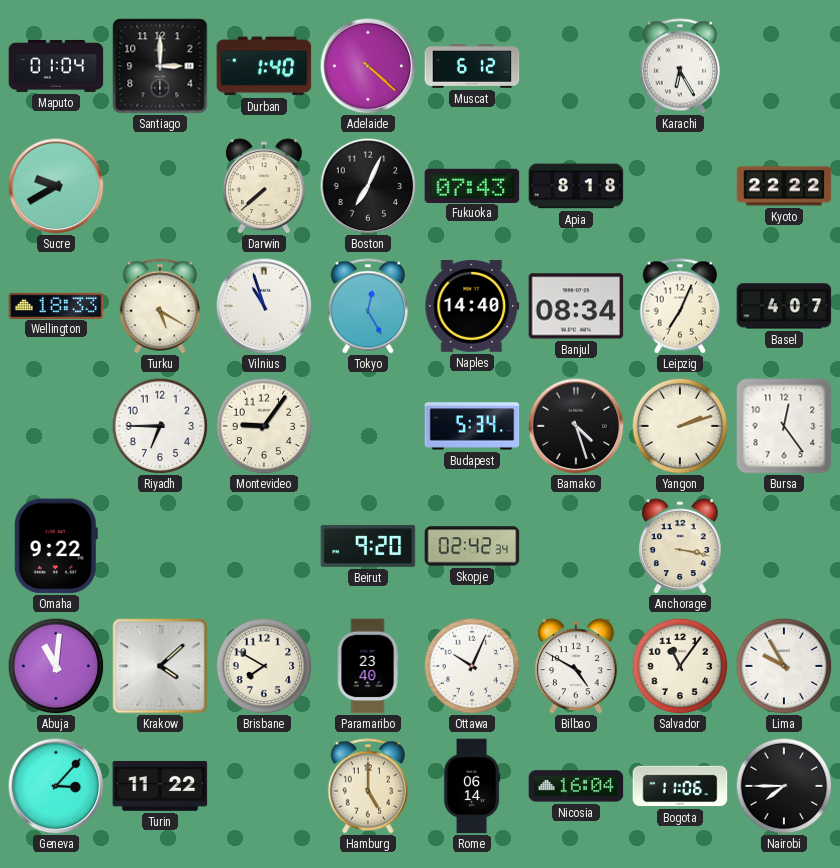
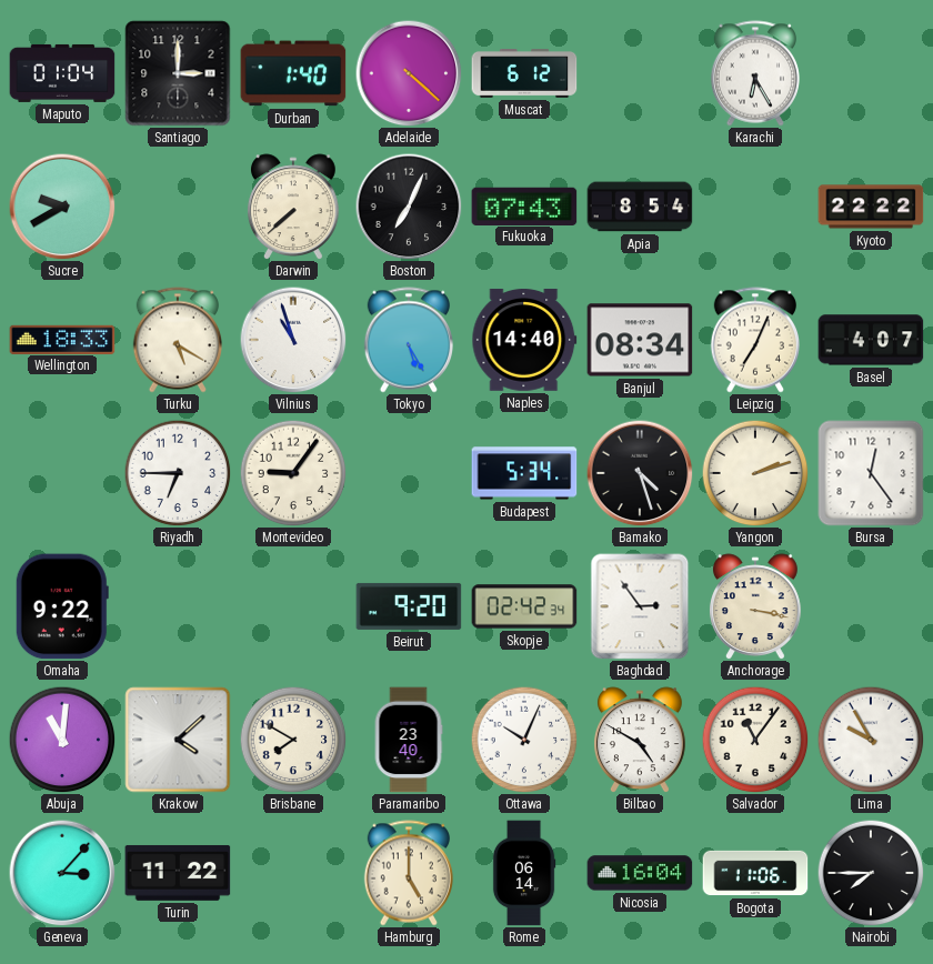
Apia: 8:18 -> 8:54 (640, 207)
Tokyo: 12:25 -> 5:25 (408, 340)
Baghdad: none -> 2:54 (640, 606)
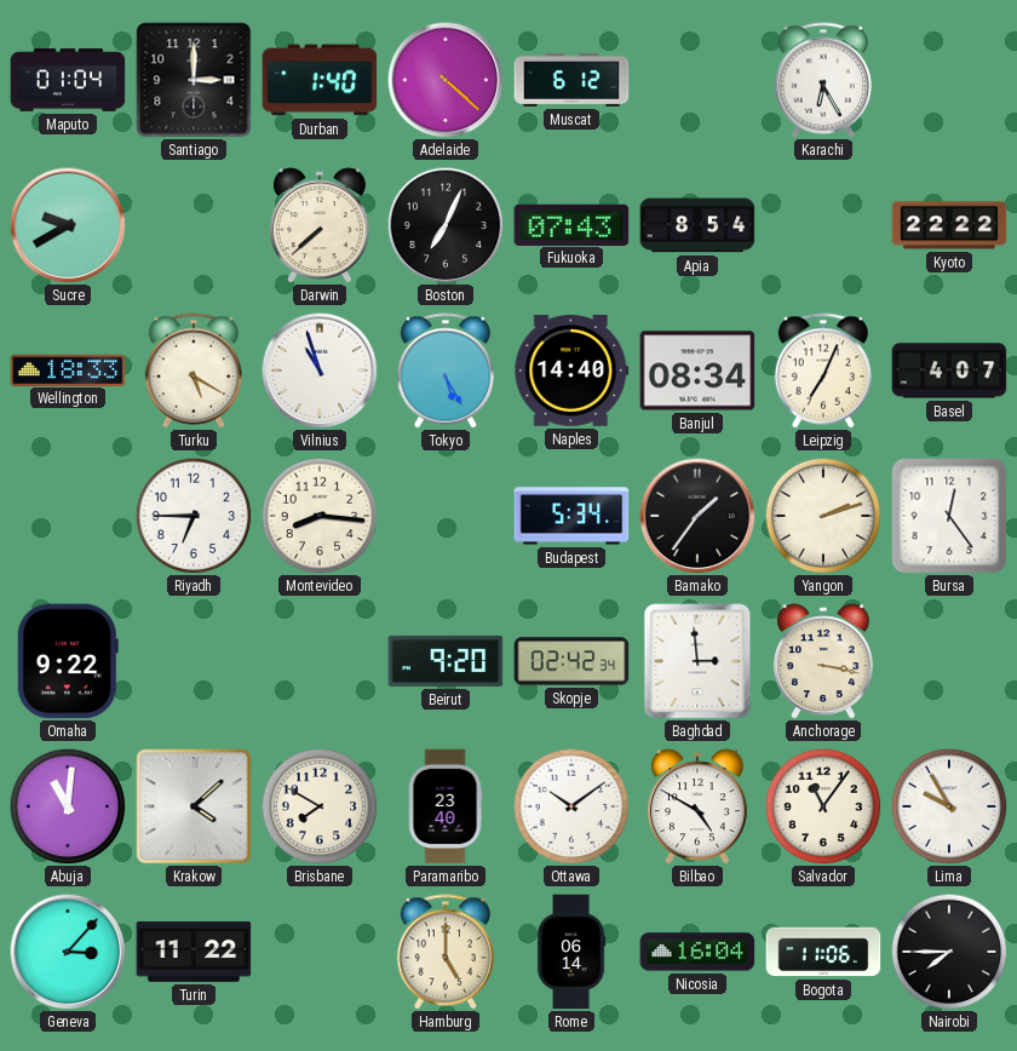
Montevideo: 9:06 -> 8:16 (320, 516)
Bamako: 4:27 -> 1:36 (697, 516)
Baghdad: 2:54 -> 2:59 (697, 661)
Ottawa: 10:04 -> 10:09 (571, 806)
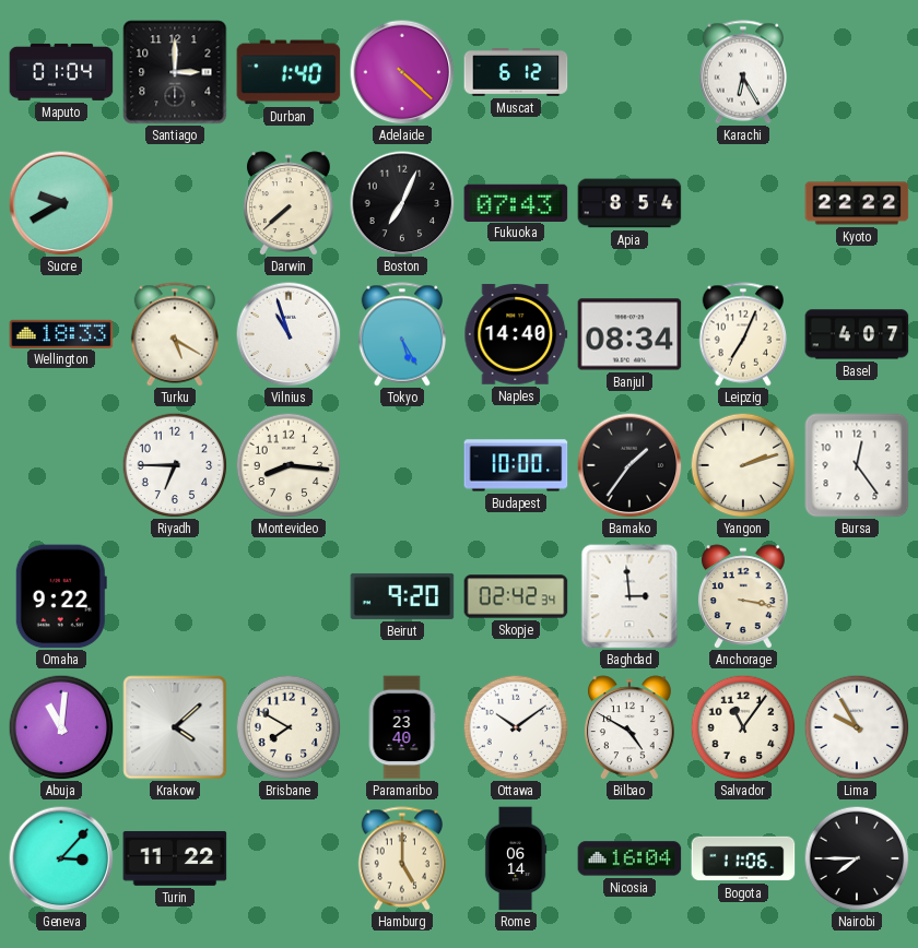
Budapest: 5:34 -> 10:00 (516, 465)
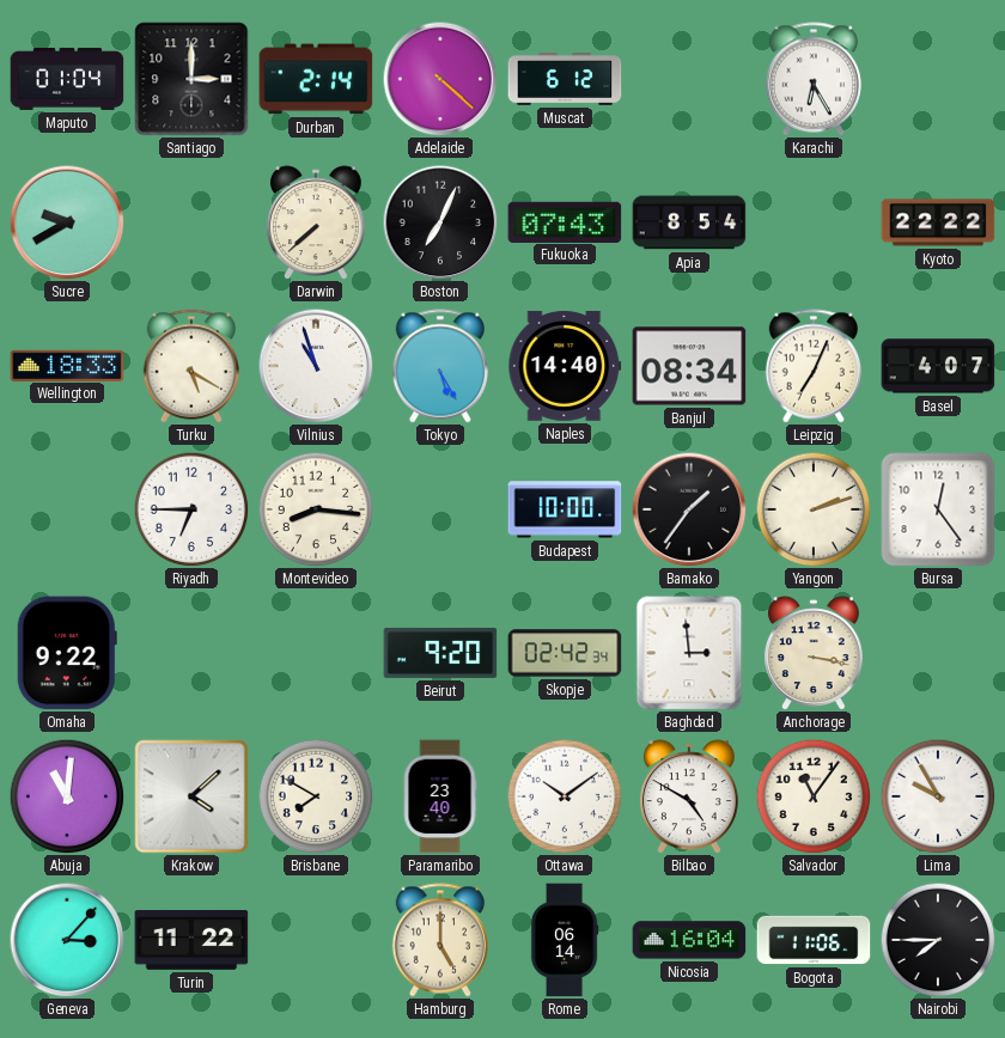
Durban: 1:40 -> 2:14 (316, 79)
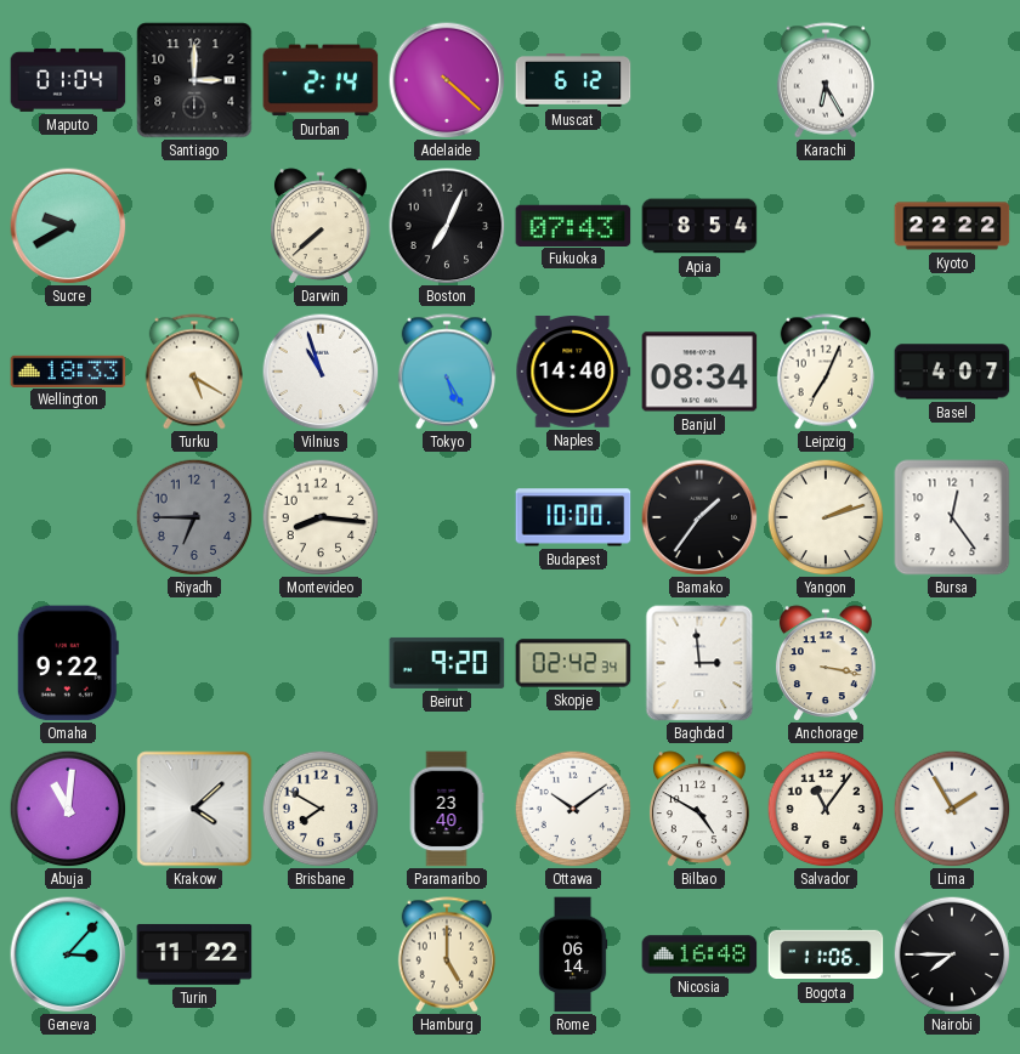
Riyadh dial: white -> grey (194, 517)
Lima: 9:55 -> 1:55 (952, 809)
Nicosia: 16:04 -> 16:48 (699, 954)
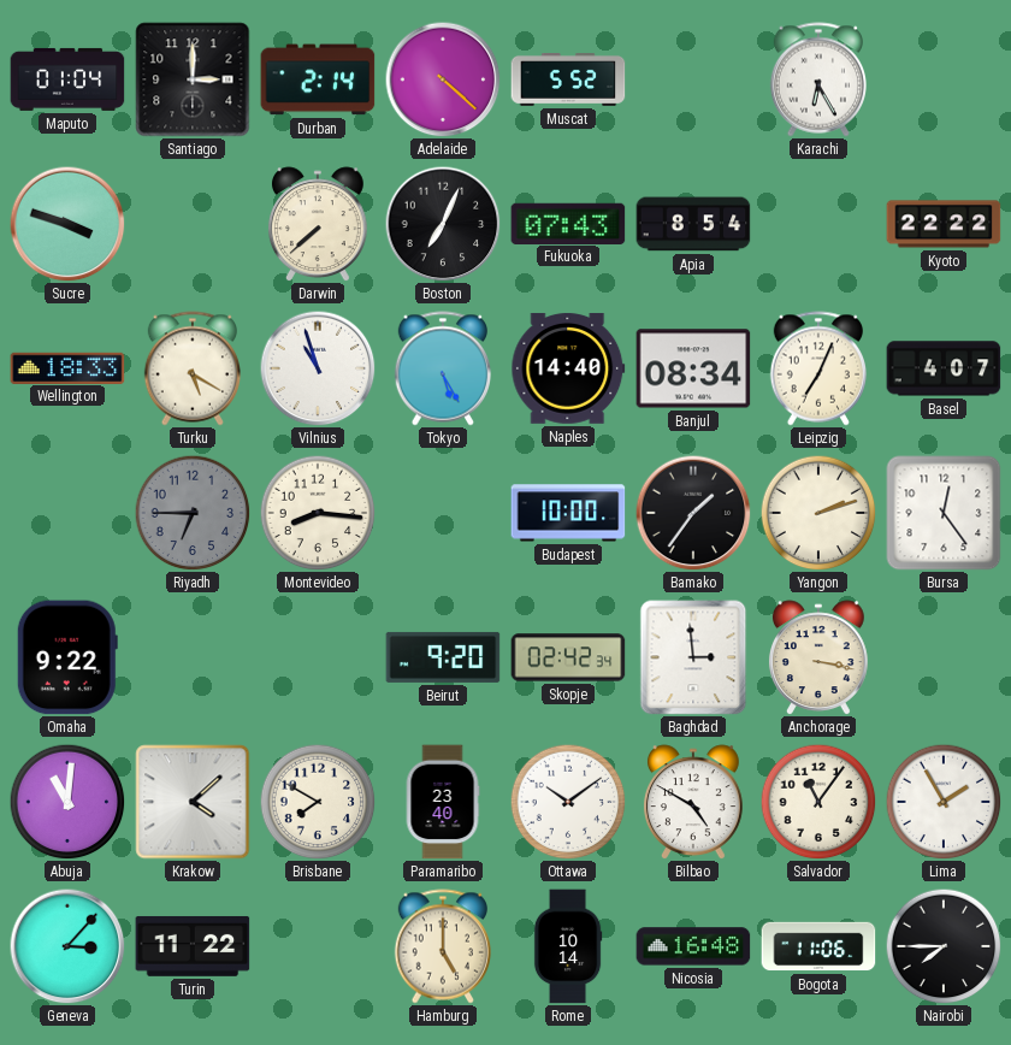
Muscat: 6:12 -> 5:52 (568, 81)
Sucre: 9:40 -> 3:48 (67, 224)
Rome: 06:14 -> 10:14 (568, 946)
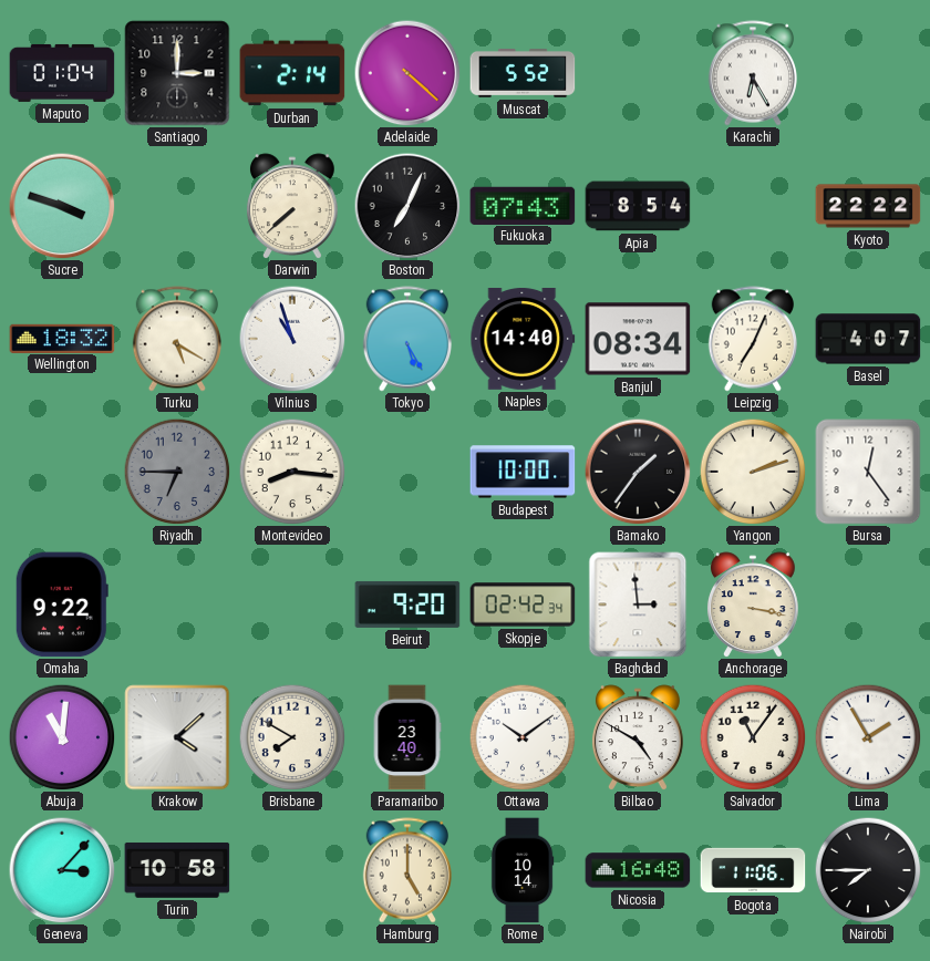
Wellington: 18:33 -> 18:32 (62, 338)
Turin: 11:22 -> 10:58 (177, 870)
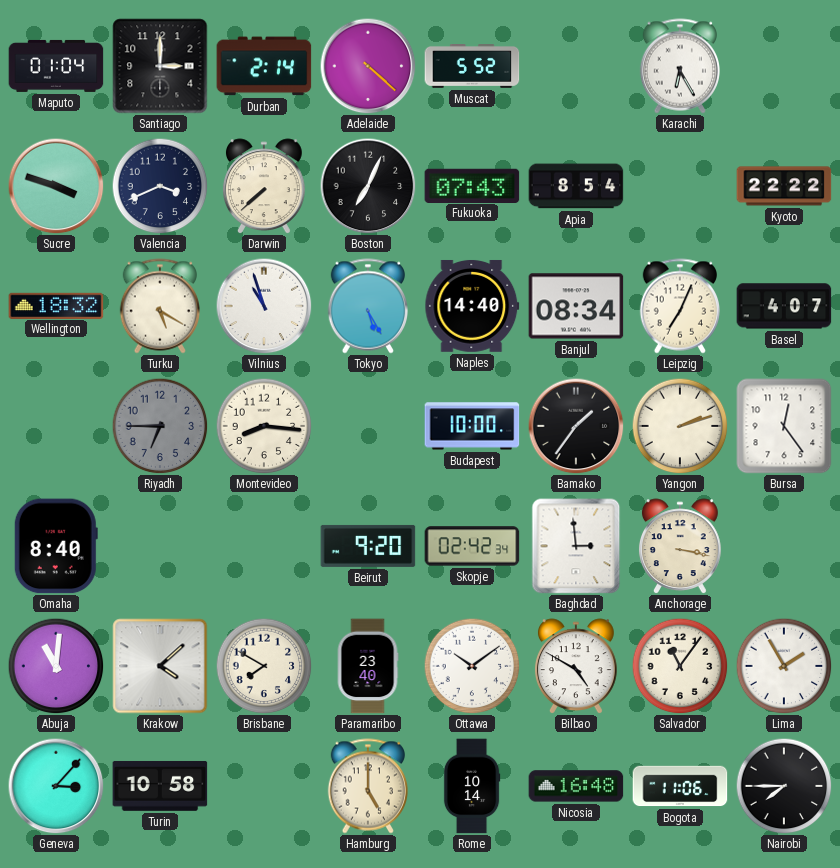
Valencia: none -> 3:41 (160, 186)
Omaha: 9:22 -> 8:40 (56, 546)
